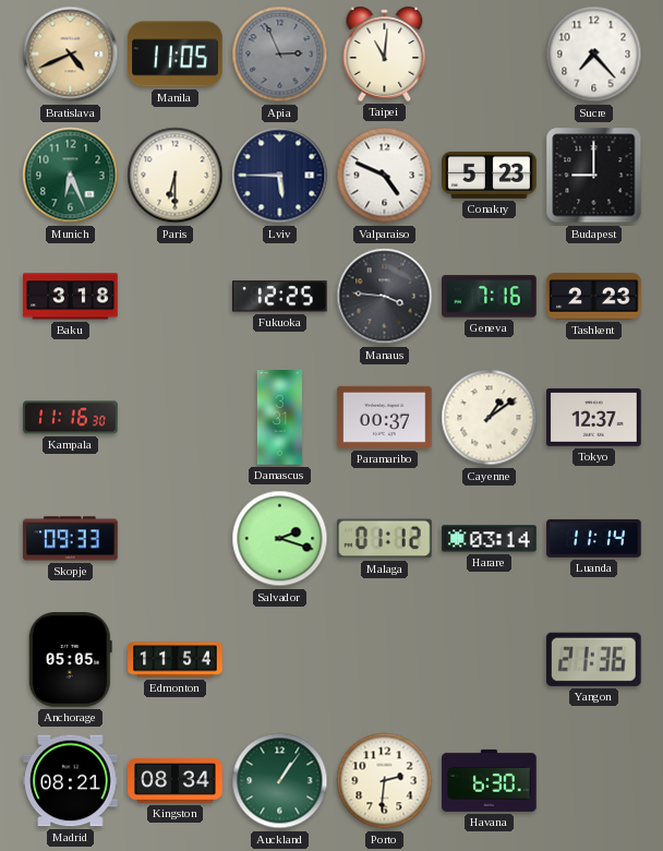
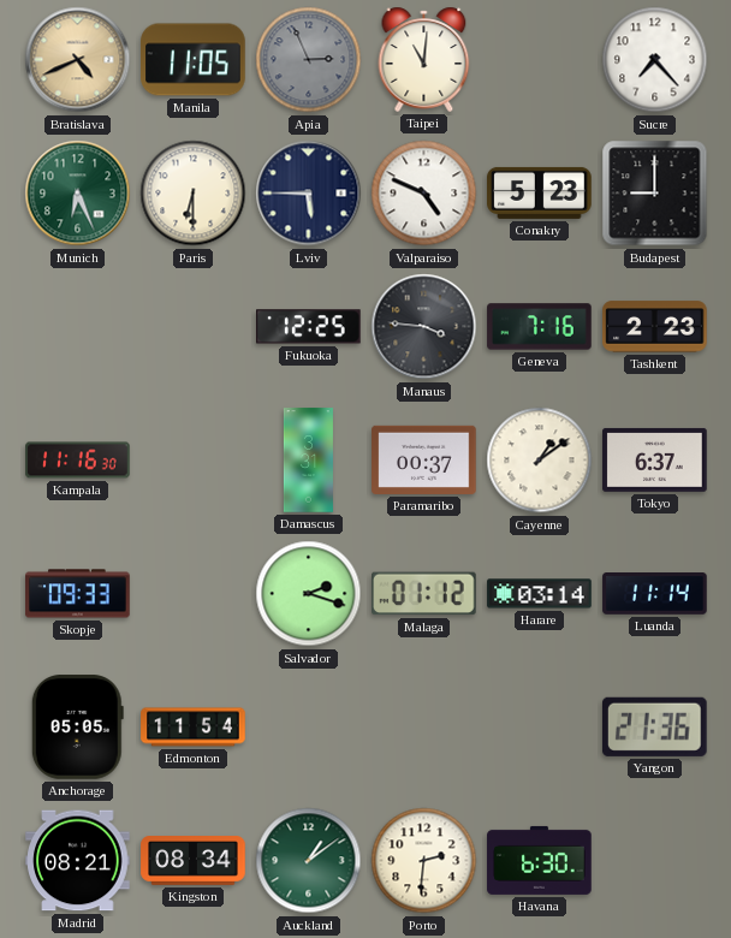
Baku: 3:18 -> none (71, 297)
Tokyo: 12:37 -> 6:37 (655, 459)
Auckland: 1:06 -> 1:09 (309, 861)
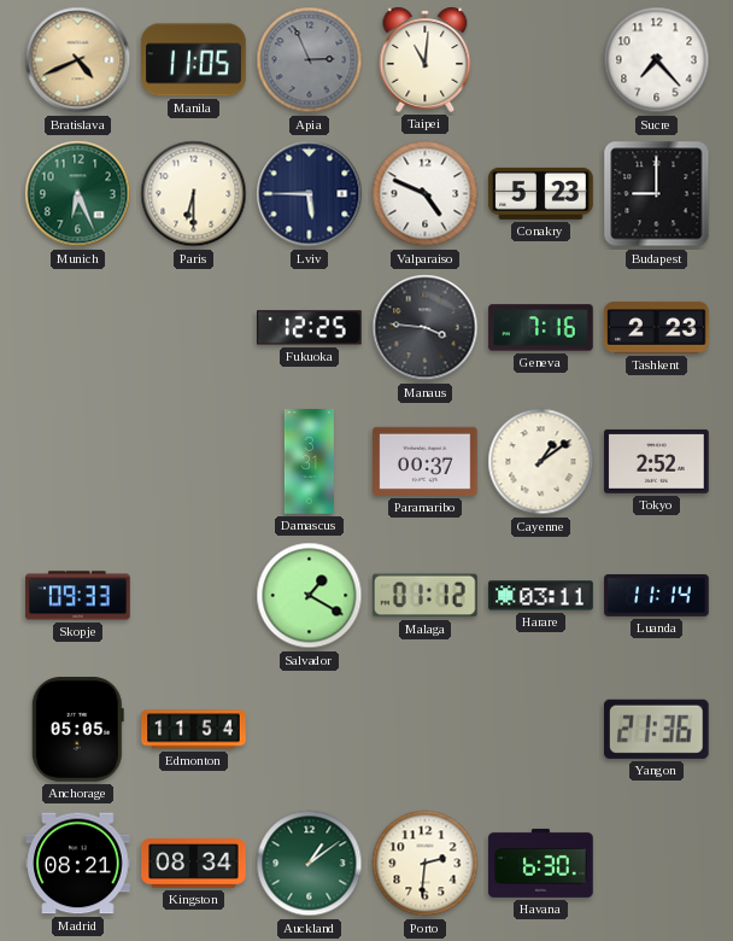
Kampala: 11:16 -> none (78, 461)
Tokyo: 6:37 -> 2:52 (657, 461)
Salvador: 2:18 -> 1:20 (310, 596)
Harare: 03:14 -> 03:11 (541, 596)
